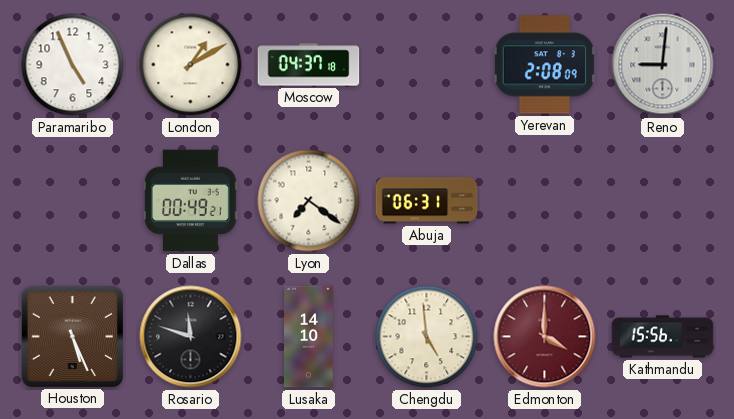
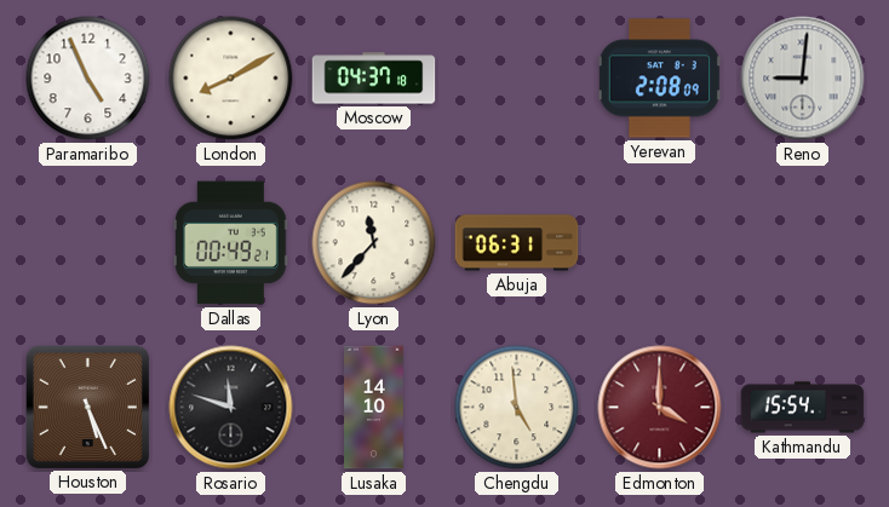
London: 1:10 -> 8:10 (231, 79)
Lyon: 7:21 -> 11:37 (374, 243)
Kathmandu: 15:56 -> 15:54 (803, 408)
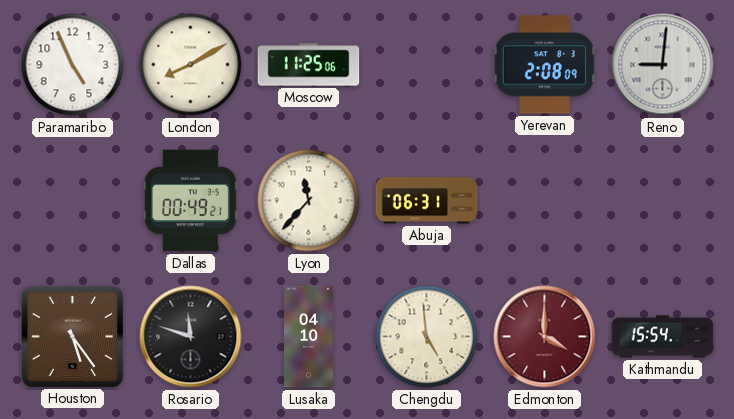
Moscow: 04:37 -> 11:25 (309, 65)
Houston: 5:26 -> 5:24 (72, 336)
Lusaka: 14:10 -> 04:10 (309, 337)
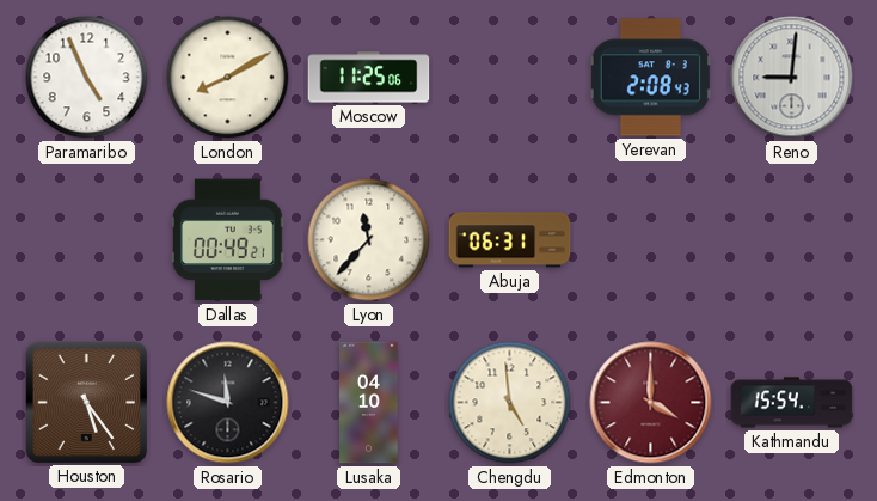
Yerevan: 2:08:09 -> 2:08:43 (650, 78)
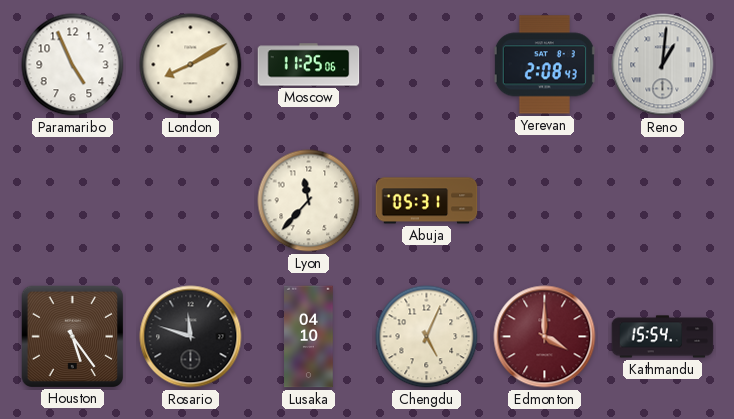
Reno: 9:01 -> 1:01 (663, 65)
Dallas: 00:49 -> none (228, 240)
Abuja: 06:31 -> 05:31 (427, 201)
Chengdu: 4:59 -> 5:04 (427, 337)
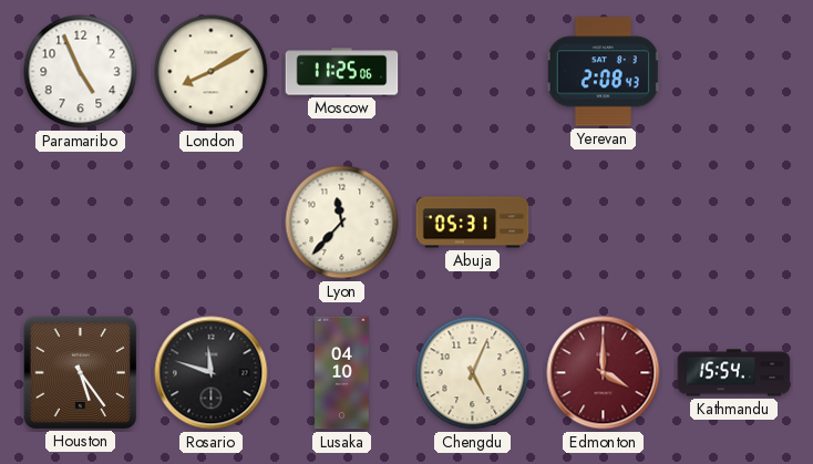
Reno: 1:01 -> none (663, 65)
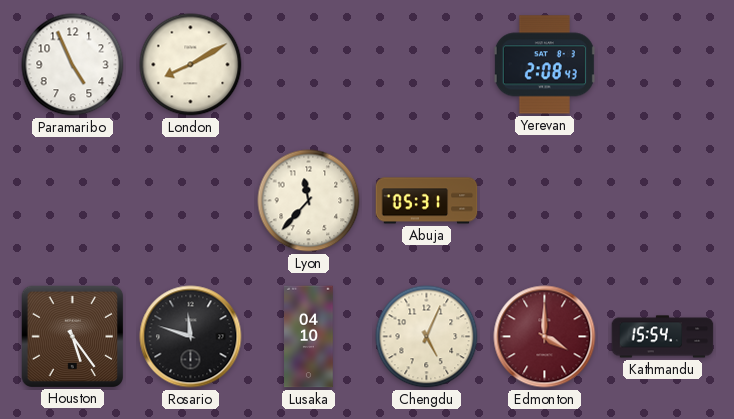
Moscow: 11:25 -> none (342, 72)
